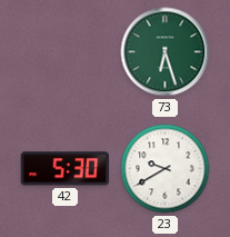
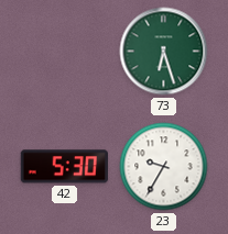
23: 9:40 -> 9:35 (164, 167)
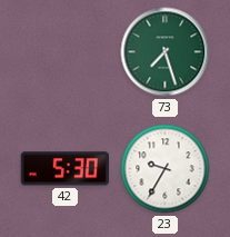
73: 6:27 -> 7:27 (166, 52)
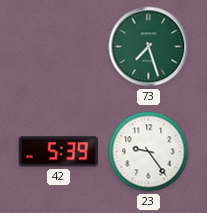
42: 5:30 -> 5:39 (58, 152)
23: 9:35 -> 9:24 (149, 152)
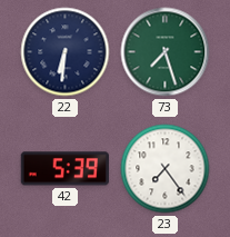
22: none -> 6:31 (66, 52)
23: 9:24 -> 7:24 (166, 169)
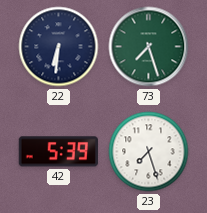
23: 7:24 -> 7:27 (149, 152)
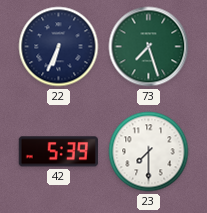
22: 6:31 -> 6:34 (59, 47)
23: 7:27 -> 7:30 (149, 152)
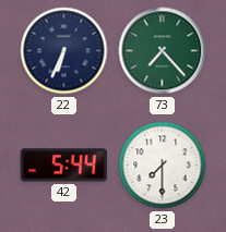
73: 7:27 -> 7:23 (163, 51)
42: 5:39 -> 5:44 (63, 166)
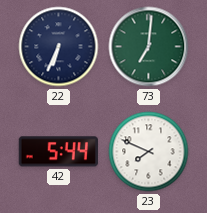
73: 7:23 -> 7:01 (149, 47)
23: 7:30 -> 7:49 (149, 152)
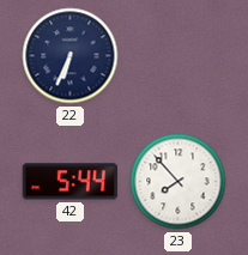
73: 7:01 -> none (149, 47)
23: 7:49 -> 7:53 (179, 182)
